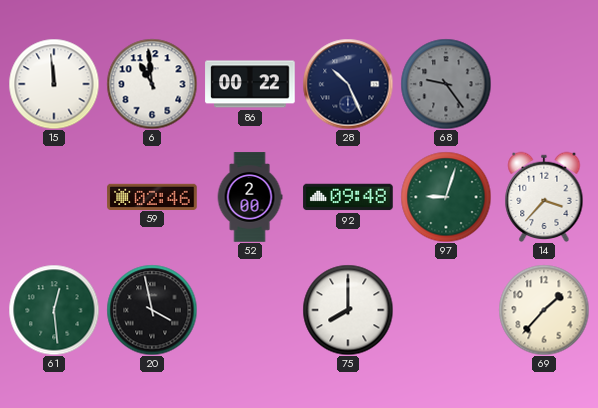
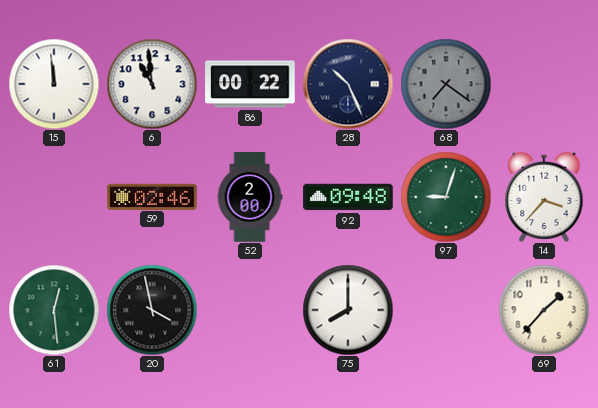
68: 9:24 -> 7:21 (446, 84)
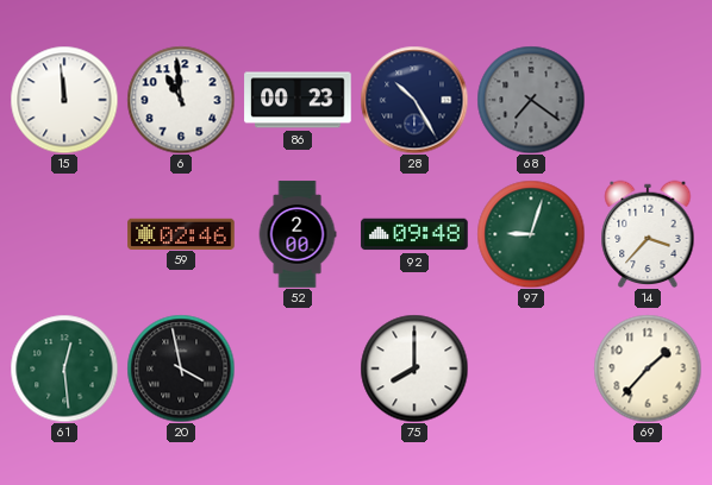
86: 00:22 -> 00:23 (298, 100)
28: 10:26 -> 10:25 (414, 100)
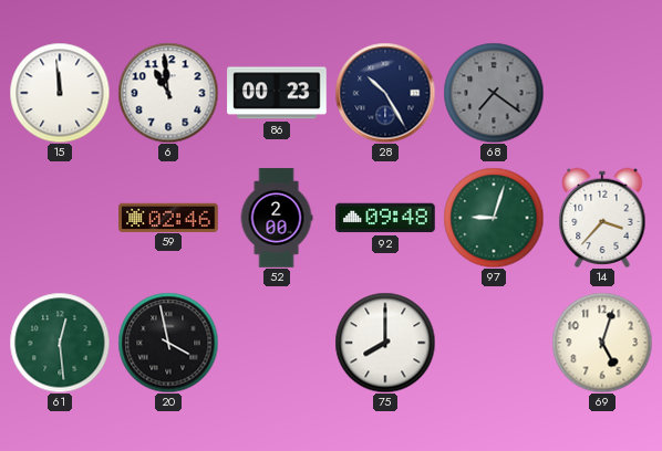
69: 1:37 -> 5:03 (602, 343)
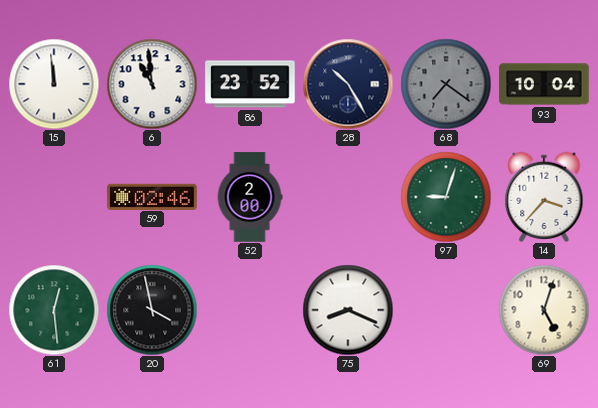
86: 00:23 -> 23:52 (250, 84)
93: none -> 10:04 (544, 84)
92: 09:48 -> none (385, 218)
75: 8:00 -> 8:19 (348, 310)
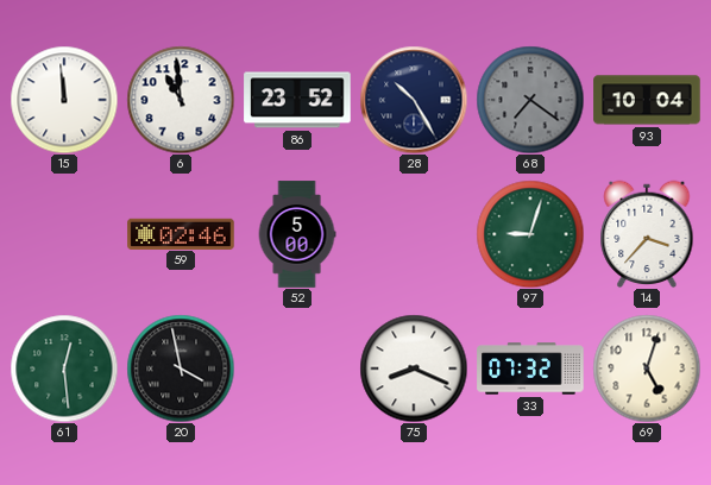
52: 2:00 -> 5:00 (297, 234)
33: none -> 07:32 (530, 369)
